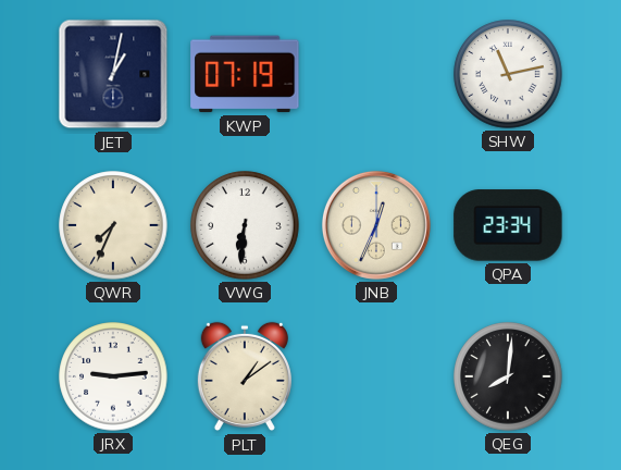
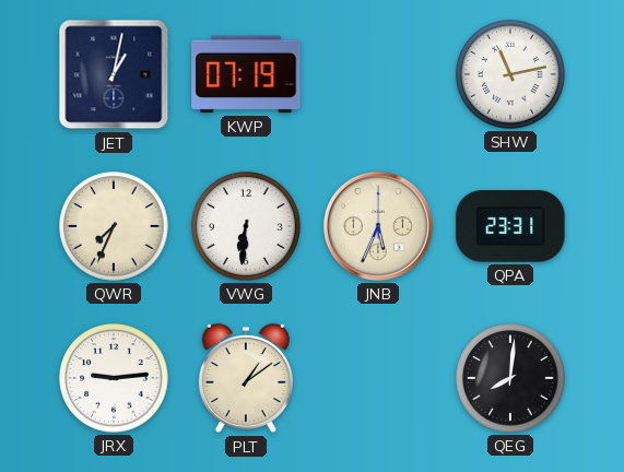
JNB: 12:34 -> 5:34 (378, 226)
QPA: 23:34 -> 23:31 (510, 226)
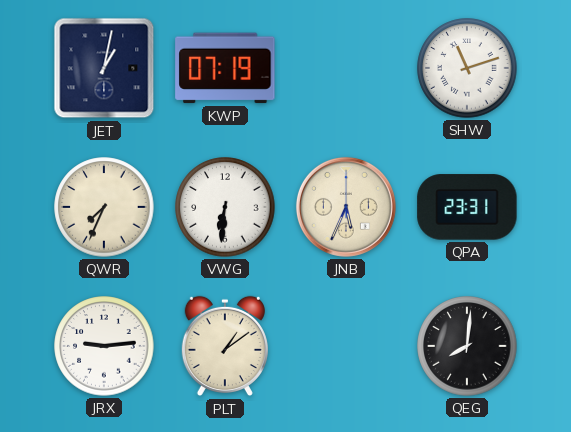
SHW: 11:13 -> 11:12 (467, 68)
